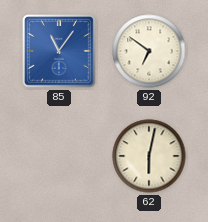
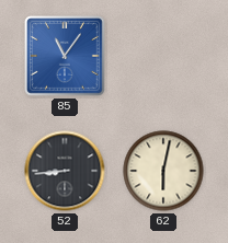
92: 6:51 -> none (149, 51)
52: none -> 8:44 (65, 171)
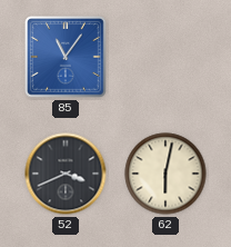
52: 8:44 -> 3:41 (66, 174)
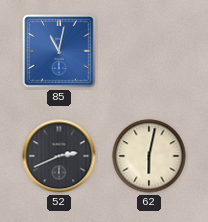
85: 11:06 -> 11:02 (60, 52)
52: 3:41 -> 2:41 (59, 156)
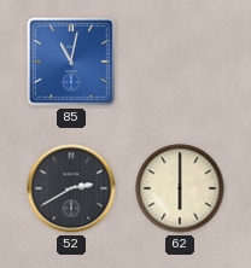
52: 2:41 -> 2:40 (71, 188)
62: 6:02 -> 6:00 (180, 188)
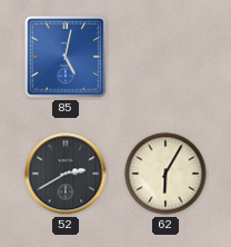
85: 11:02 -> 5:02 (67, 58)
62: 6:00 -> 6:05 (165, 174)
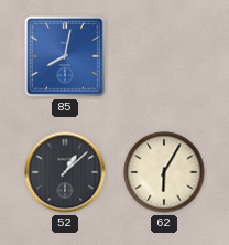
85: 5:02 -> 8:02 (66, 57)
52: 2:40 -> 1:08 (65, 172)
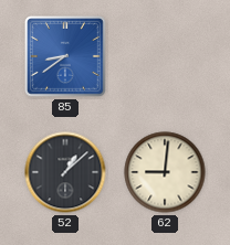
85: 8:02 -> 8:39 (66, 57)
62: 6:05 -> 9:01 (165, 172)
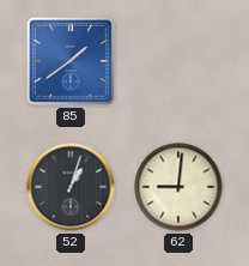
85: 8:39 -> 1:39 (72, 62)
52: 1:08 -> 1:03 (71, 187)
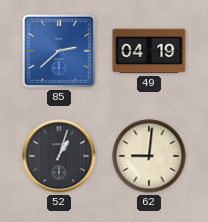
85: 1:39 -> 2:38 (60, 52)
49: none -> 04:19 (149, 51)
